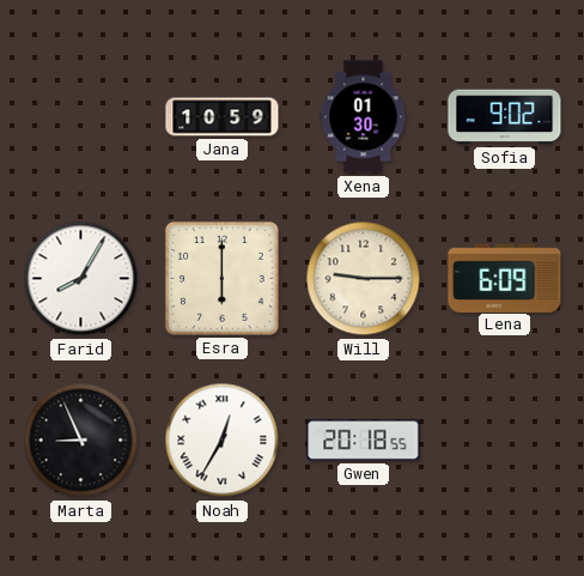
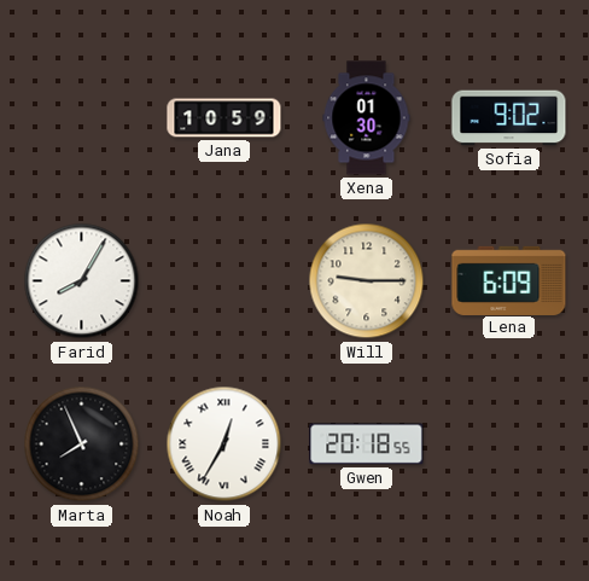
Esra: 6:00 -> none (221, 278)
Marta: 8:56 -> 7:56 (82, 445)
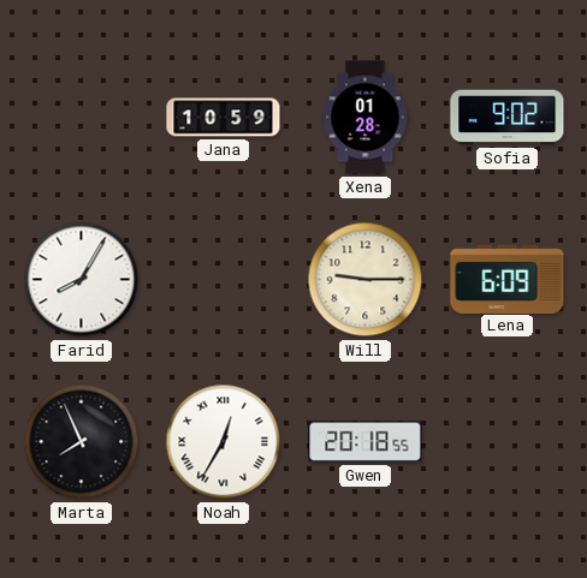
Xena: 01:30 -> 01:28 (366, 118)
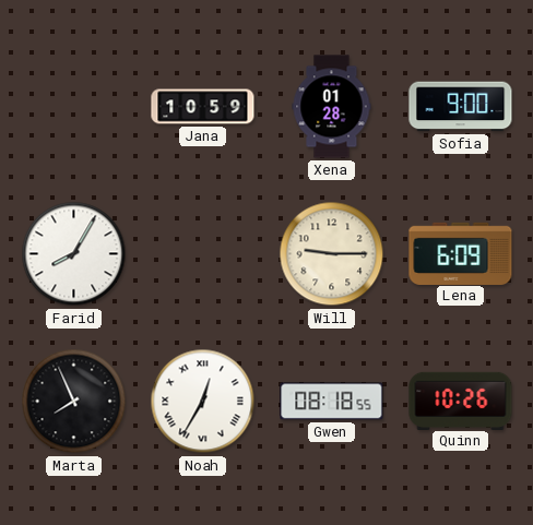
Sofia: 9:02 -> 9:00 (461, 107)
Gwen: 20:18 -> 08:18 (332, 402)
Quinn: none -> 10:26 (461, 401)
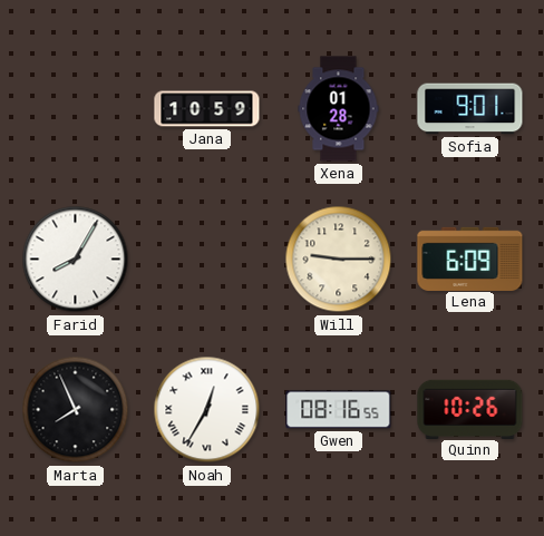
Sofia: 9:00 -> 9:01 (470, 109)
Gwen: 08:18 -> 08:16 (339, 410)
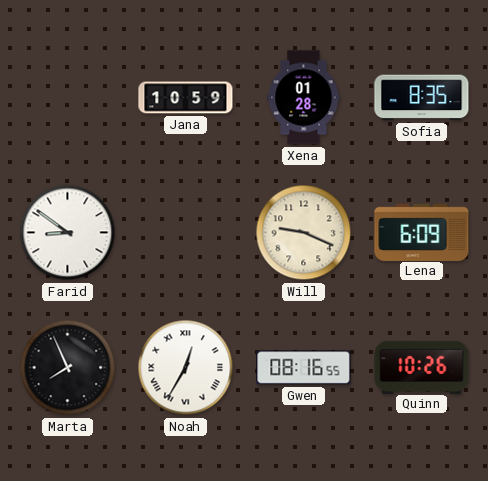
Sofia: 9:01 -> 8:35 (422, 98)
Farid: 8:05 -> 8:51 (68, 233)
Will: 9:15 -> 9:19 (304, 233)
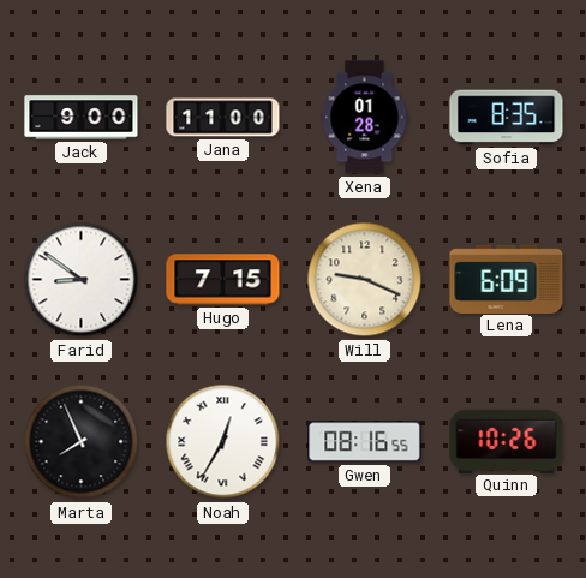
Jack: none -> 9:00 (82, 118)
Jana: 10:59 -> 11:00 (223, 118)
Hugo: none -> 7:15 (223, 280)
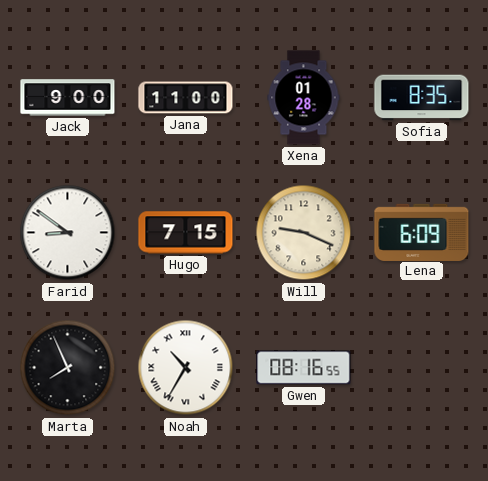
Noah: 12:35 -> 10:35 (186, 368)
Quinn: 10:26 -> none (507, 441)
